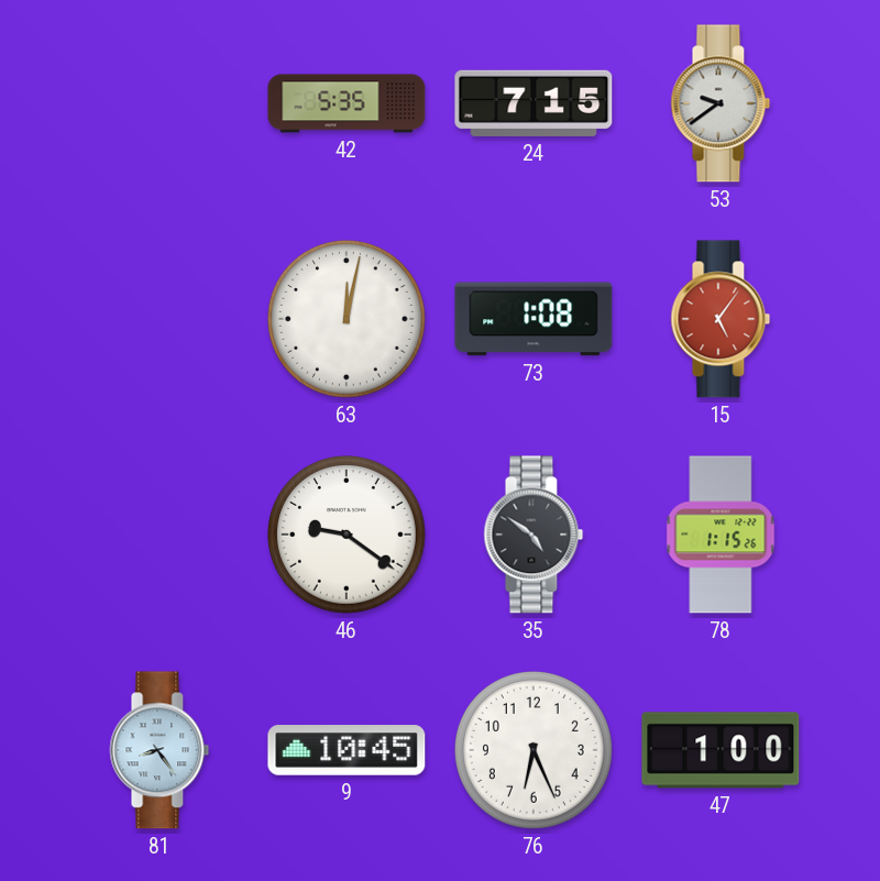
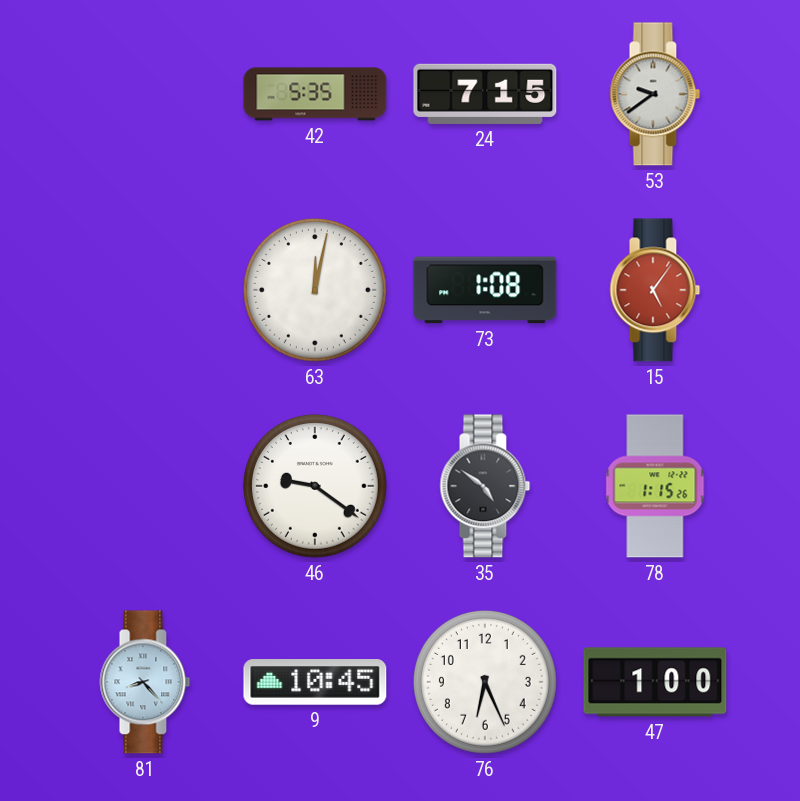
81: 8:24 -> 8:23 (145, 682)
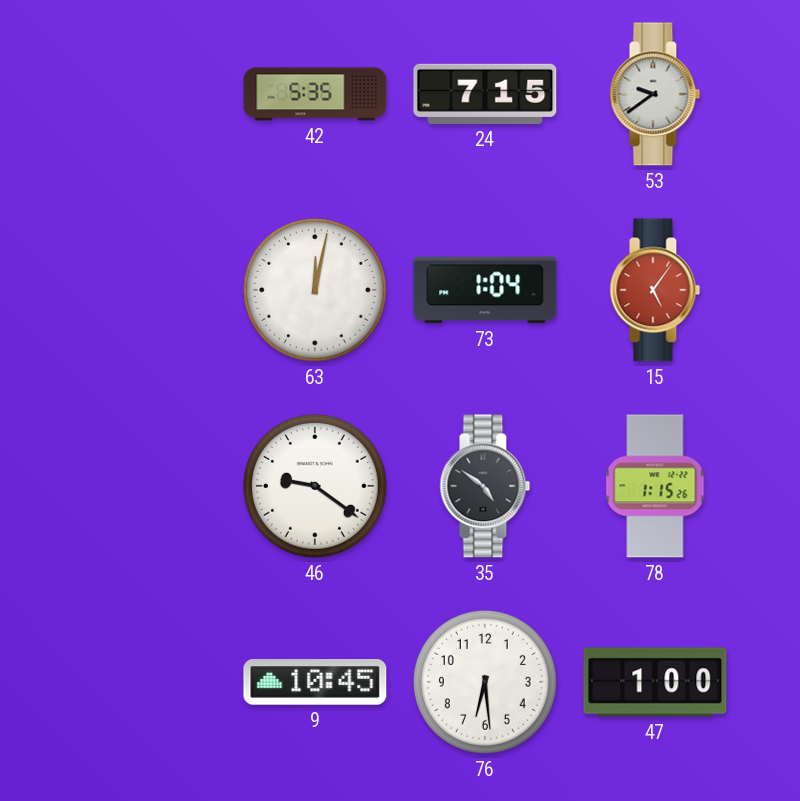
73: 1:08 -> 1:04 (485, 290)
81: 8:23 -> none (145, 682)
76: 6:26 -> 6:29 (485, 682)
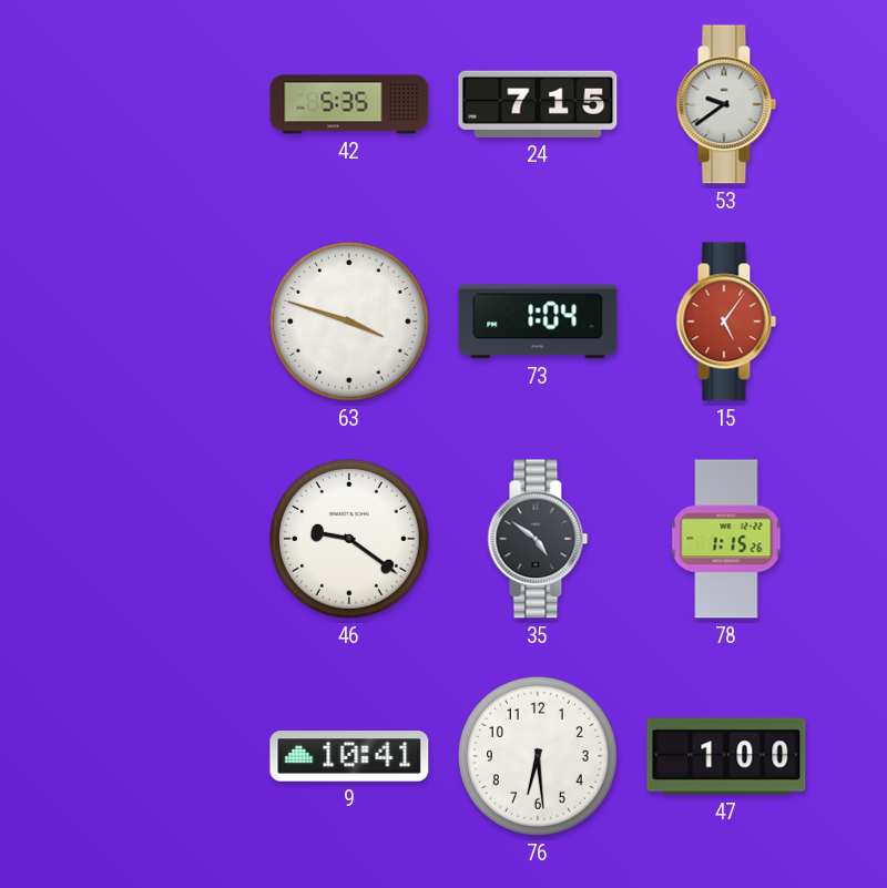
63: 12:02 -> 3:48 (349, 321)
9: 10:45 -> 10:41 (349, 756)
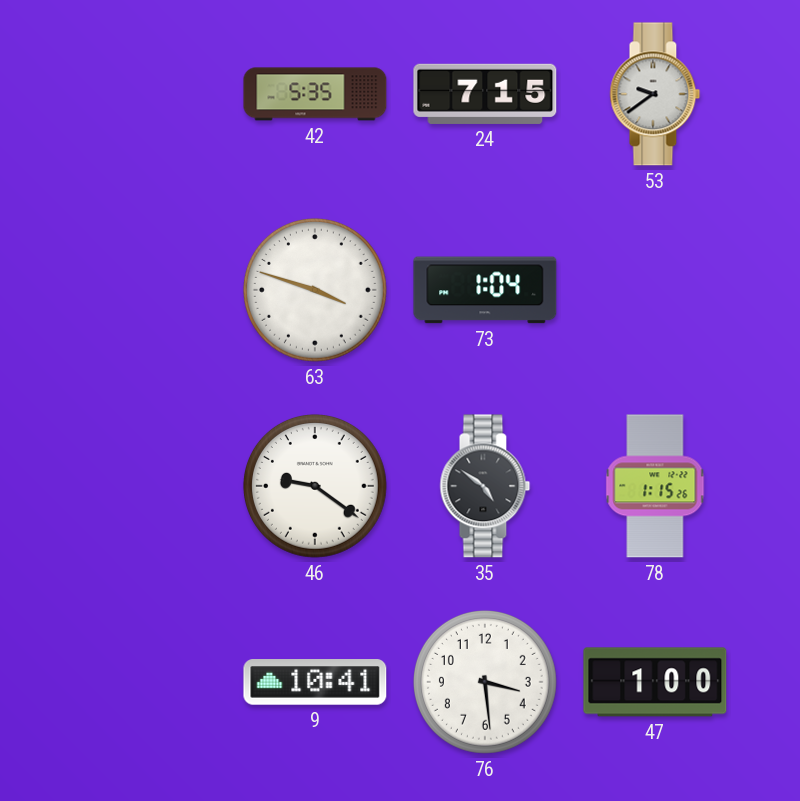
15: 5:06 -> none (726, 321)
76: 6:29 -> 3:29 (485, 682)
